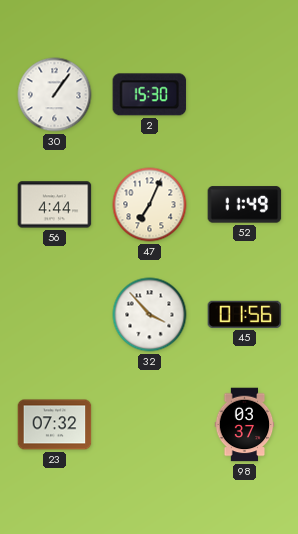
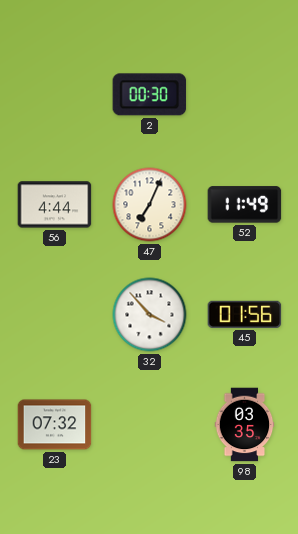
30: 1:06 -> none (55, 95)
2: 15:30 -> 00:30 (150, 95)
98: 03:37 -> 03:35 (245, 425)
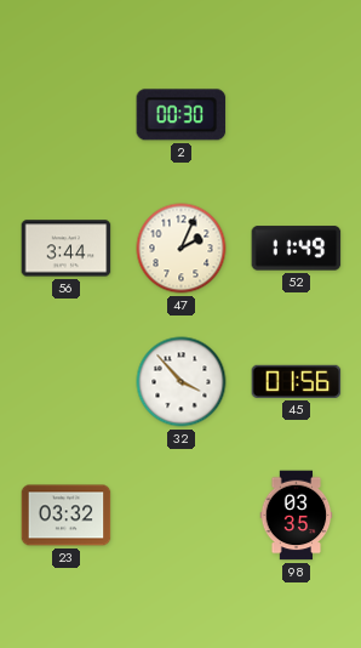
56: 4:44 -> 3:44 (67, 249)
47: 7:04 -> 2:04 (182, 249)
23: 07:32 -> 03:32 (67, 516)
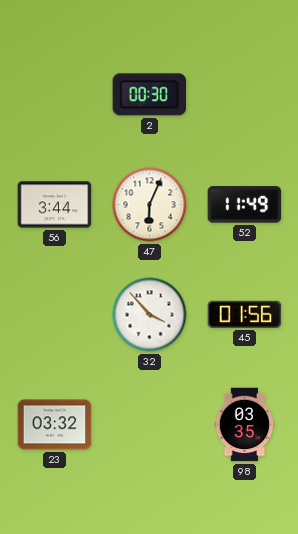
47: 2:04 -> 6:04 (150, 205)
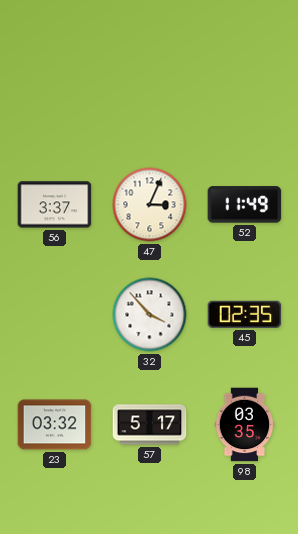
2: 00:30 -> none (150, 95)
56: 3:44 -> 3:37 (55, 205)
47: 6:04 -> 3:04 (150, 205)
45: 01:56 -> 02:35 (245, 314)
57: none -> 5:17 (150, 425)
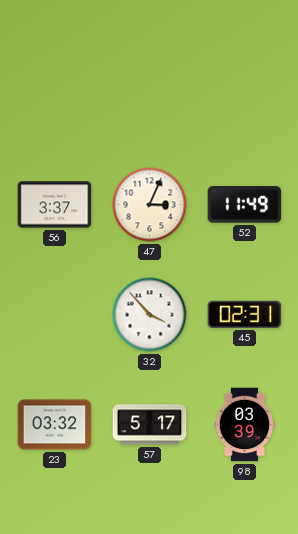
45: 02:35 -> 02:31 (245, 314)
98: 03:35 -> 03:39 (245, 425)
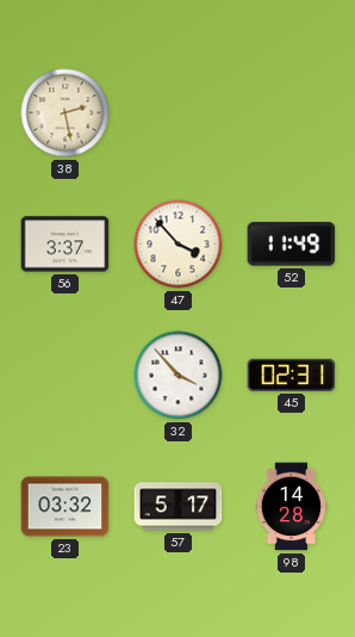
38: none -> 2:28 (66, 113)
47: 3:04 -> 3:53 (179, 245)
98: 03:39 -> 14:28 (292, 507)
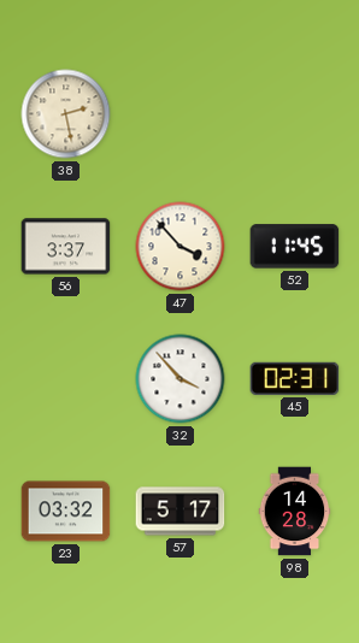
52: 11:49 -> 11:45 (295, 247)
